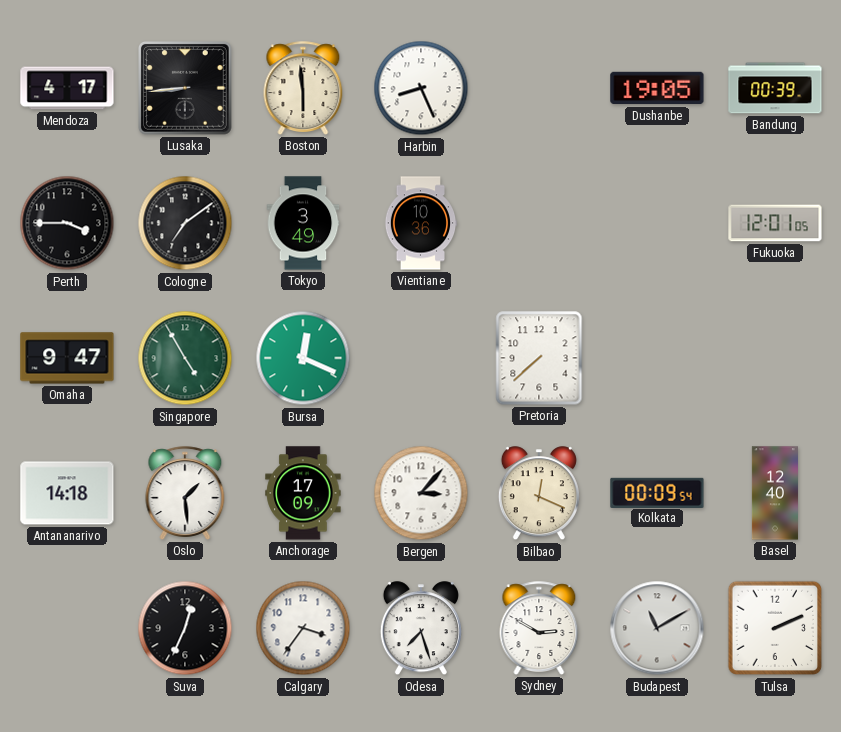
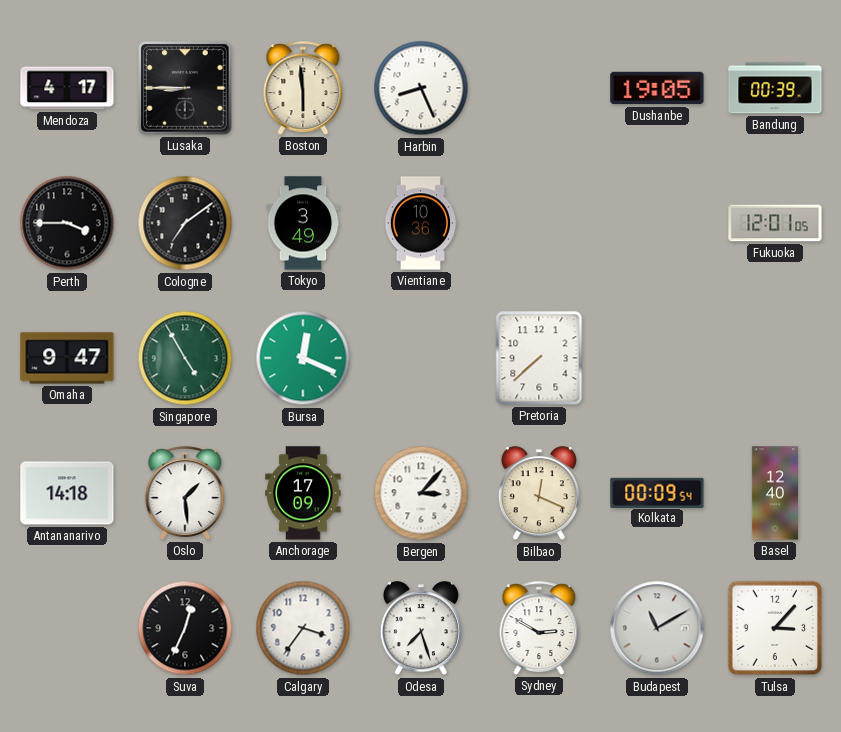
Lusaka: 8:44 -> 8:45 (186, 89)
Tulsa: 2:11 -> 3:07 (775, 628)
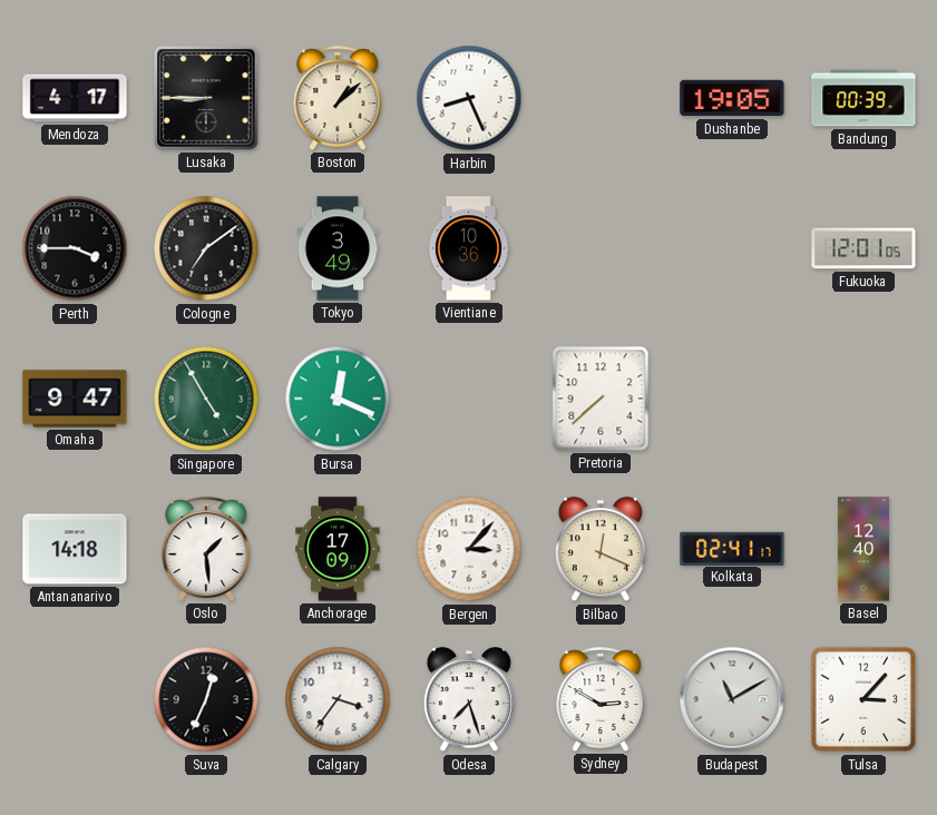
Boston: 5:59 -> 1:08 (338, 98)
Kolkata: 00:09 -> 02:41 (732, 548)
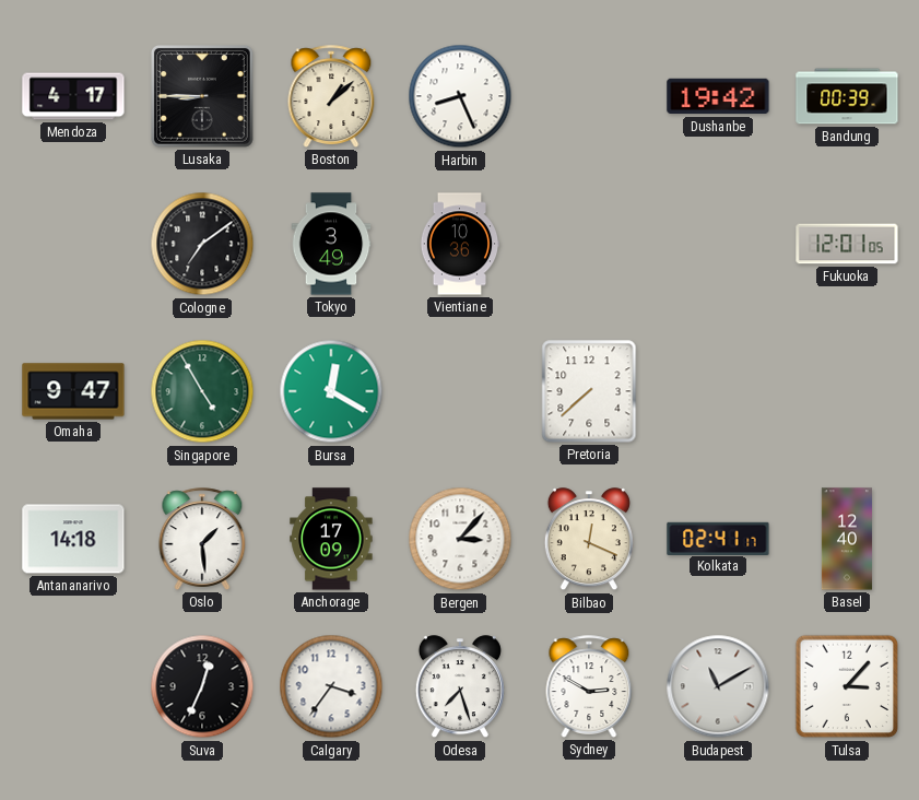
Dushanbe: 19:05 -> 19:42 (718, 96)
Perth: 3:45 -> none (75, 248)
Bursa: 12:19 -> 12:20 (331, 391)
